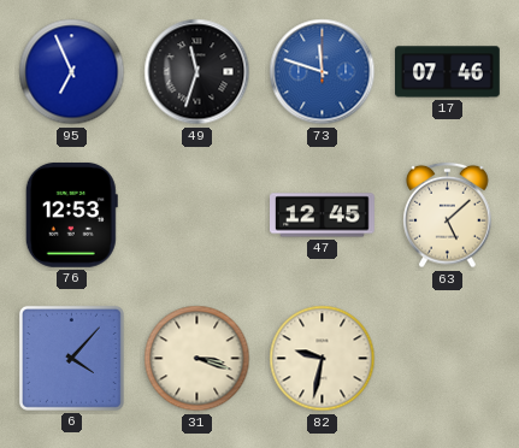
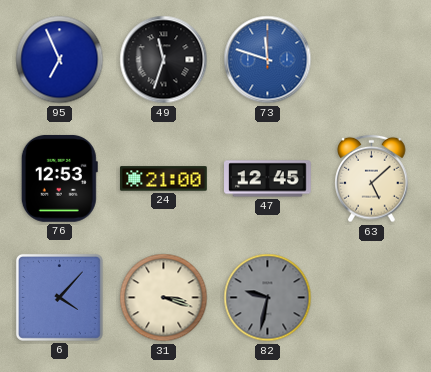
17: 07:46 -> none (448, 72)
24: none -> 21:00 (164, 179)
82 dial: cream -> grey (268, 298)
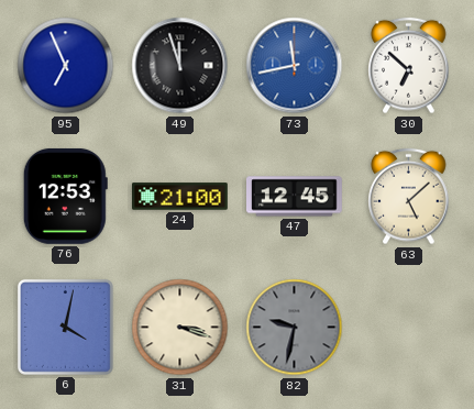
49: 11:33 -> 11:57 (180, 66)
73: 11:48 -> 11:43 (295, 66)
30: none -> 6:52 (409, 66)
6: 4:07 -> 4:02 (65, 327)
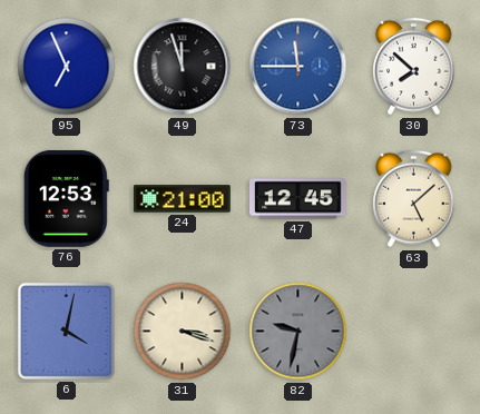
73: 11:43 -> 11:45 (298, 67)
30: 6:52 -> 7:52 (414, 67)
